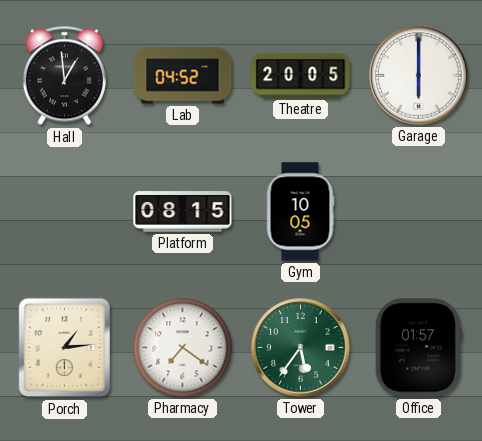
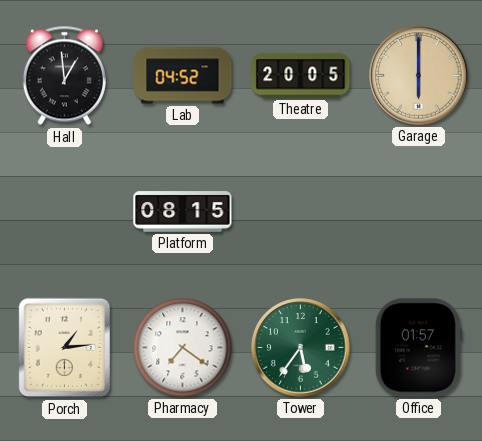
Garage dial: white -> champagne (419, 76)
Gym: 10:05 -> none (300, 212)
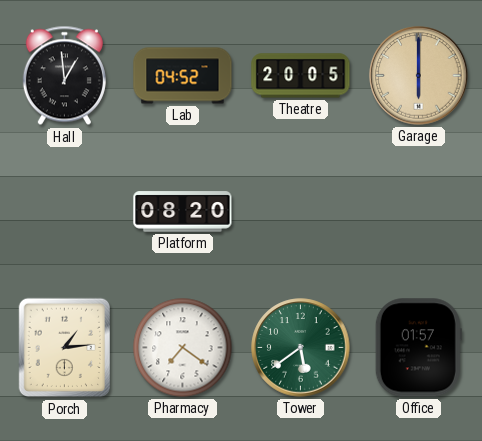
Platform: 08:15 -> 08:20 (183, 212)
Tower: 5:36 -> 5:39 (301, 348)
